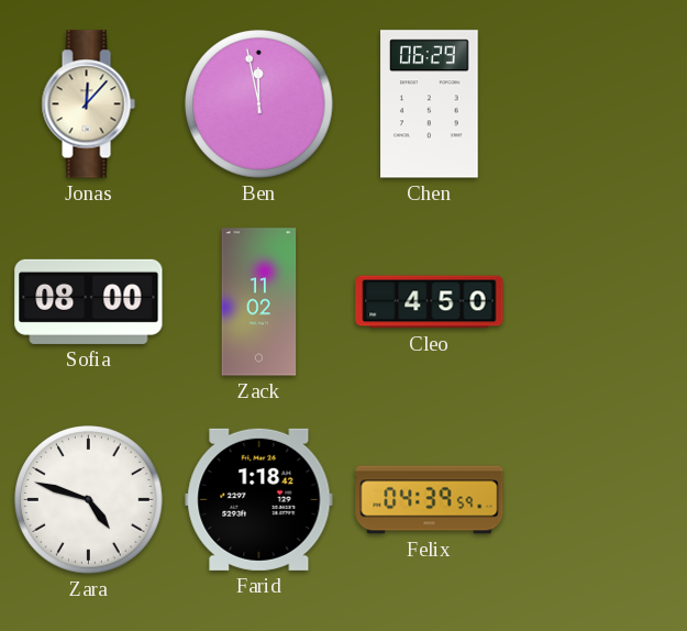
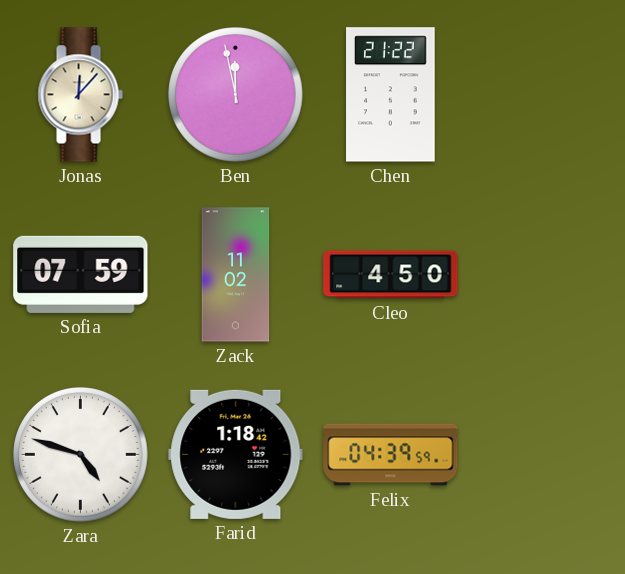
Chen: 06:29 -> 21:22 (391, 95)
Sofia: 08:00 -> 07:59 (81, 274)
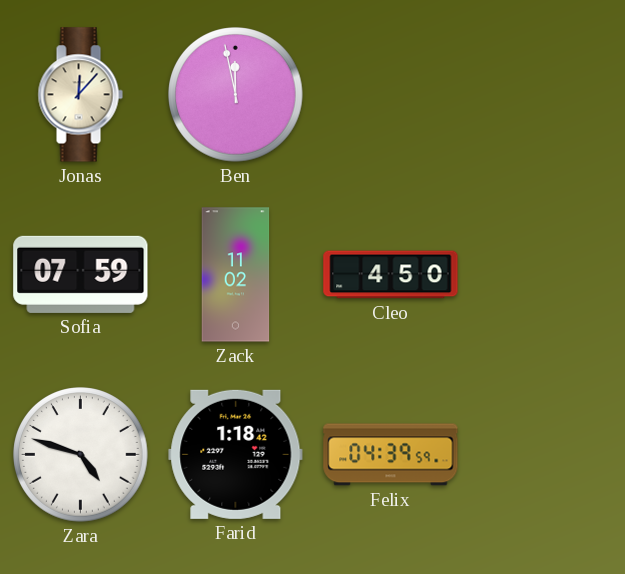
Chen: 21:22 -> none (391, 95)
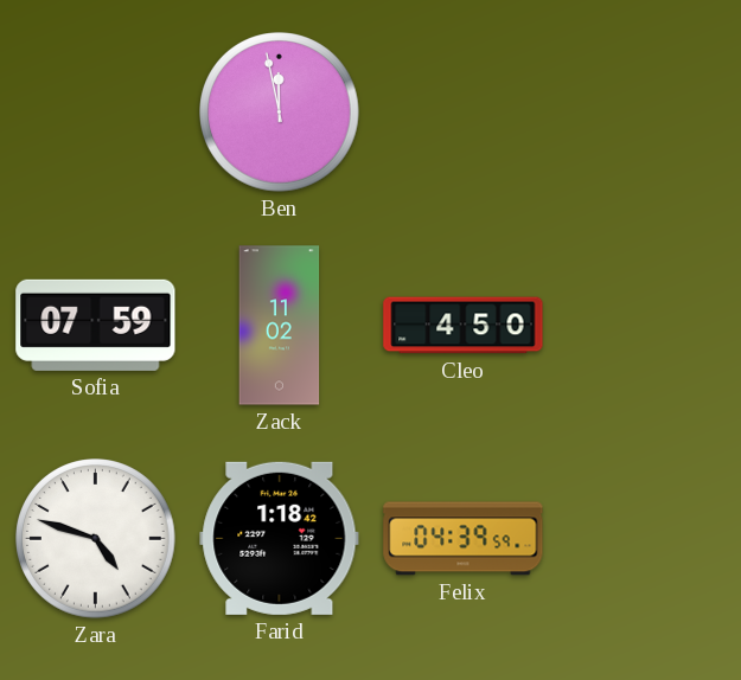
Jonas: 12:07 -> none (80, 95)
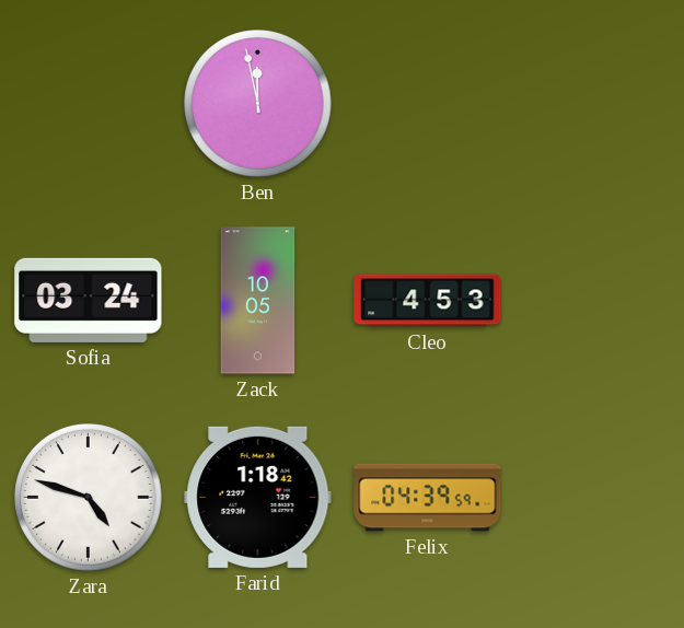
Sofia: 07:59 -> 03:24 (89, 300)
Zack: 11:02 -> 10:05 (258, 301)
Cleo: 4:50 -> 4:53 (428, 301)
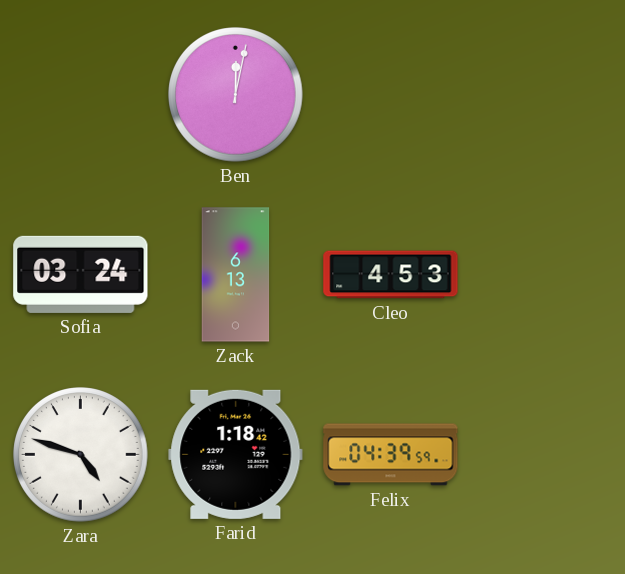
Ben: 11:58 -> 12:02 (236, 95)
Zack: 10:05 -> 6:13 (236, 275)
